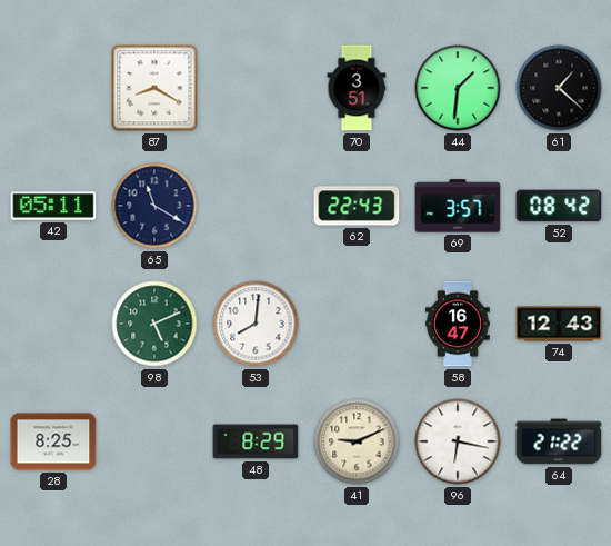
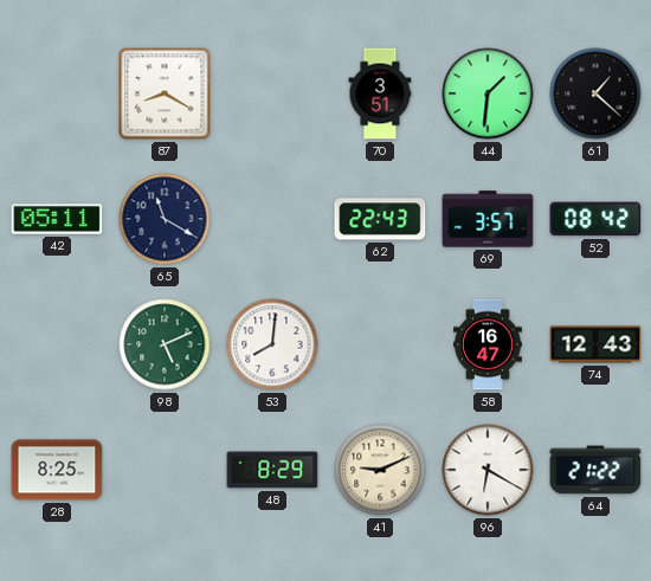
96: 6:17 -> 6:20 (488, 470)
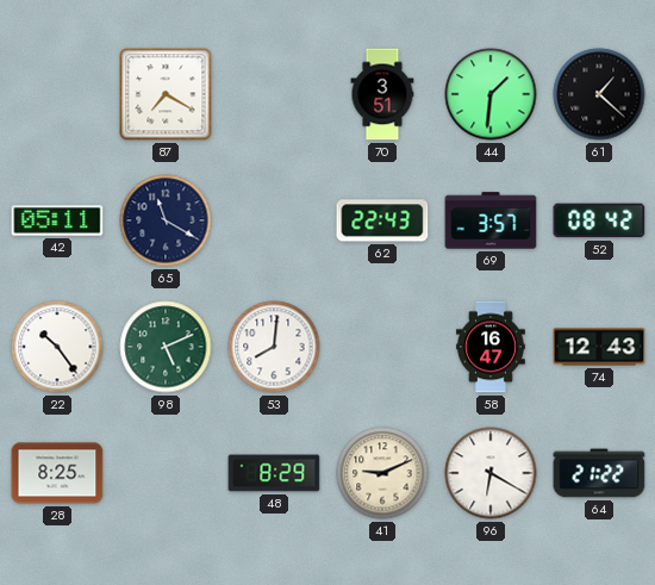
87: 8:20 -> 7:20 (166, 94)
22: none -> 10:24 (57, 347)
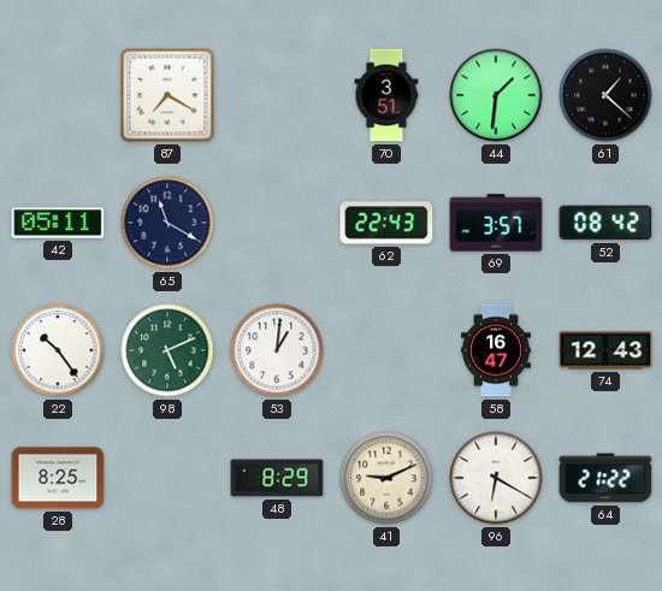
53: 8:01 -> 1:01 (277, 350)
